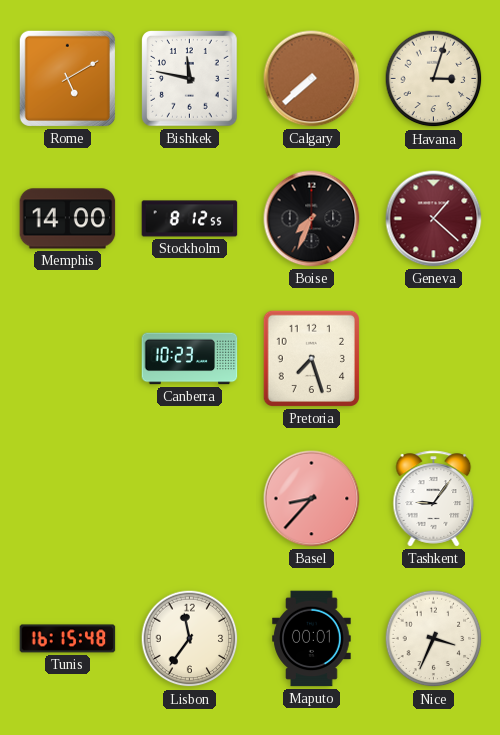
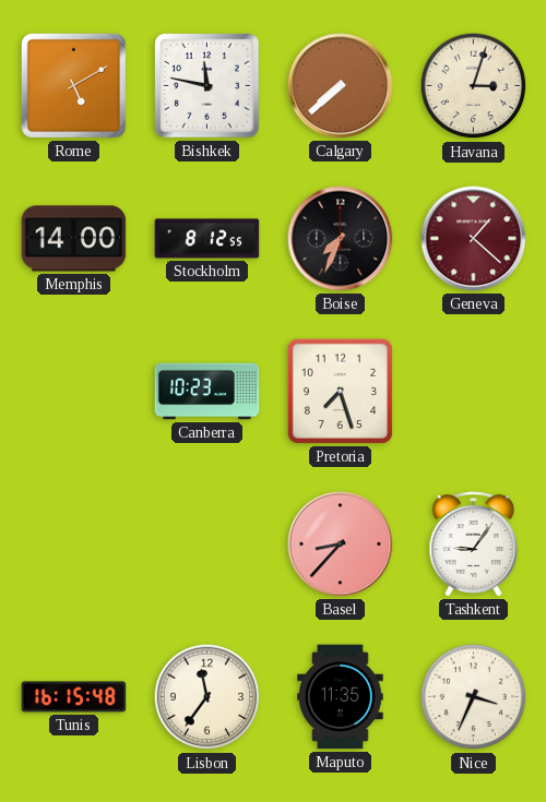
Maputo: 00:01 -> 11:35 (341, 697)
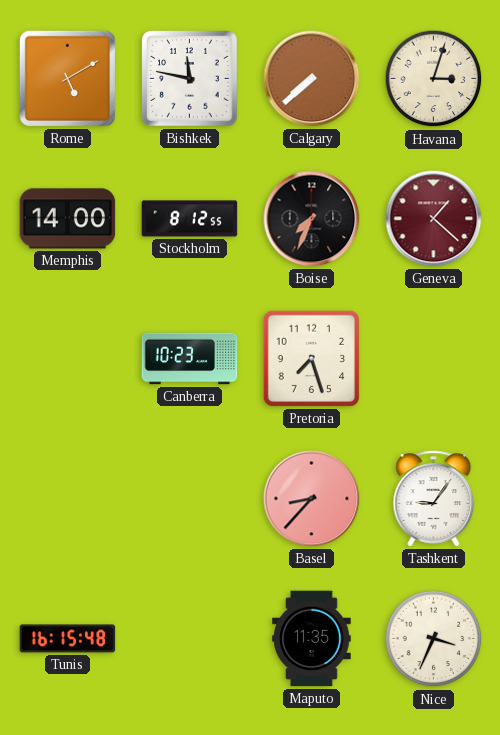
Lisbon: 11:36 -> none (207, 697)
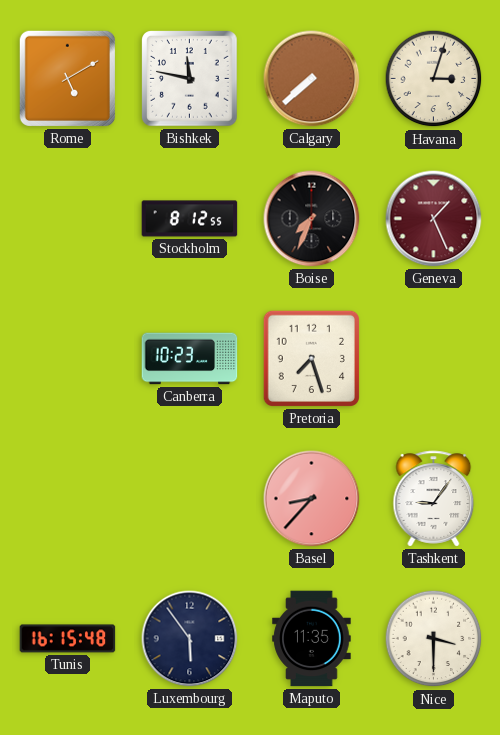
Memphis: 14:00 -> none (68, 219)
Geneva: 1:22 -> 1:26 (434, 219)
Luxembourg: none -> 5:54 (190, 639)
Nice: 3:34 -> 3:30 (434, 639)
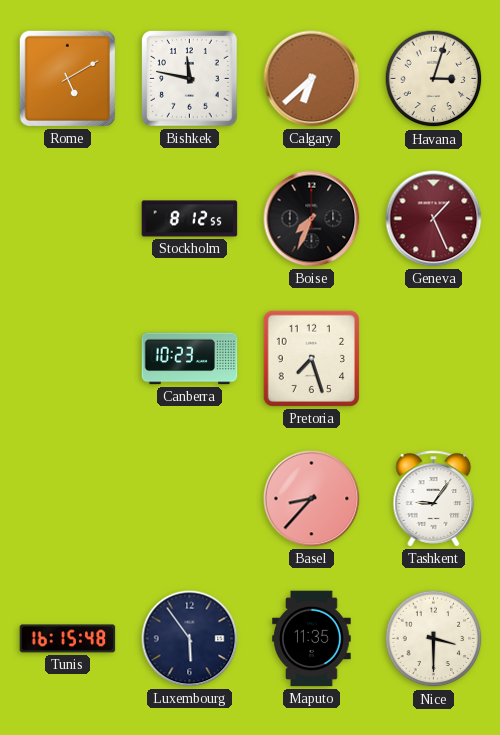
Calgary: 7:38 -> 6:38 (312, 79)
